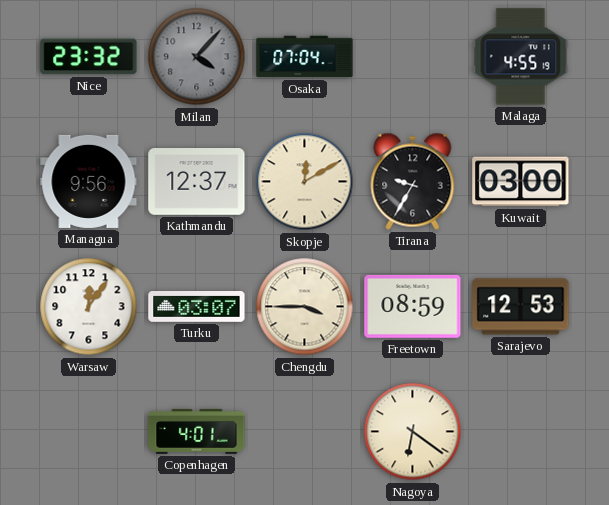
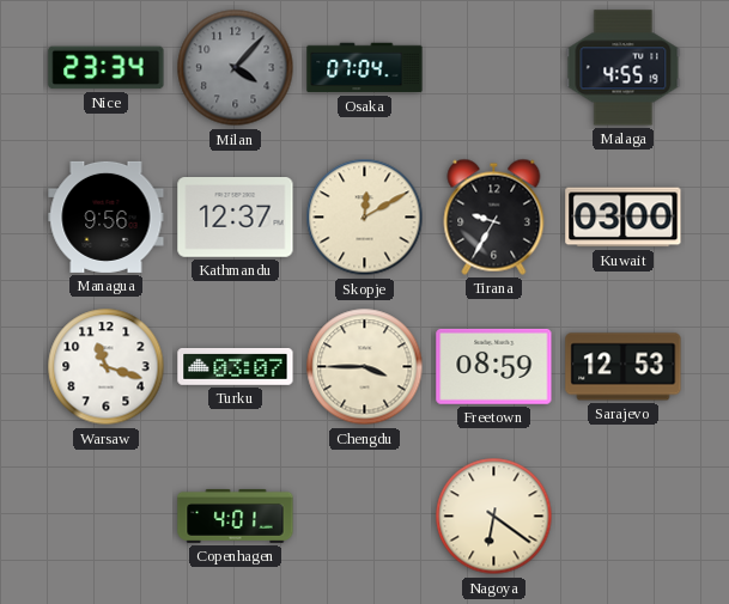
Nice: 23:32 -> 23:34 (107, 68)
Warsaw: 12:06 -> 11:18 (107, 367)
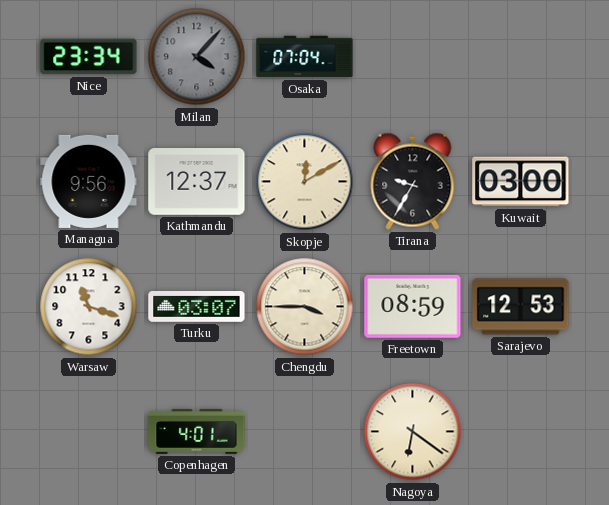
Malaga: 4:55 -> none (624, 68)
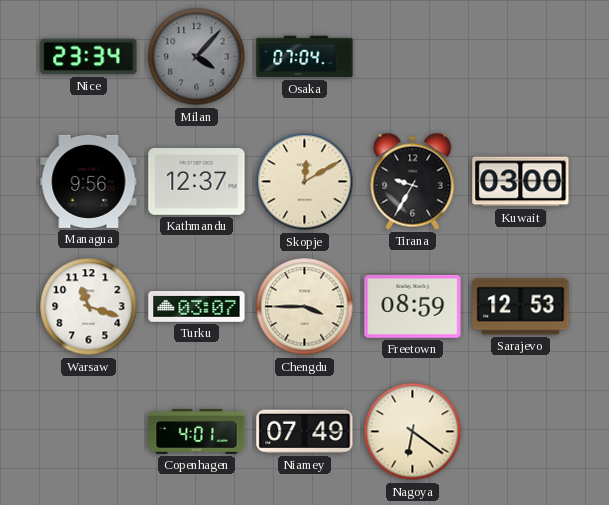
Niamey: none -> 07:49 (305, 432)
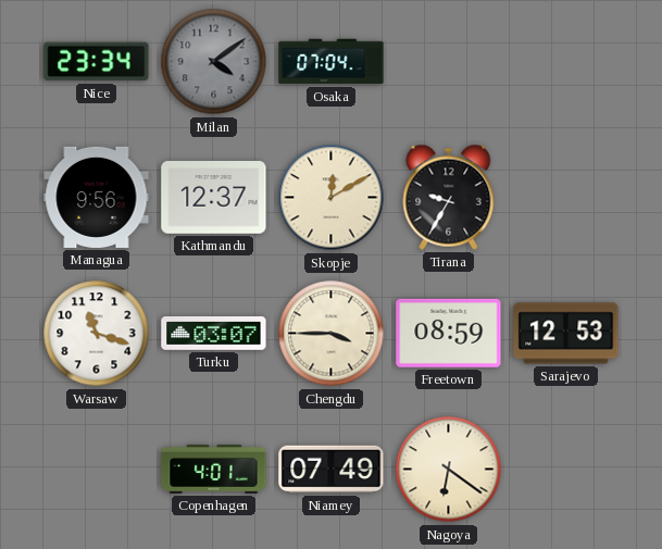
Milan: 4:07 -> 4:09 (214, 62)
Kuwait: 03:00 -> none (521, 182)
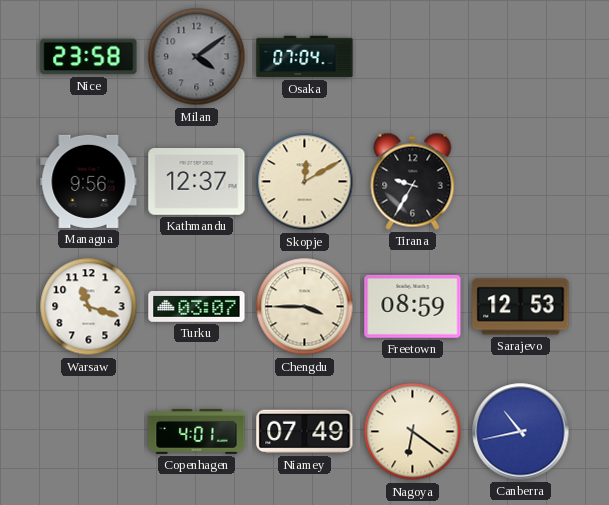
Nice: 23:34 -> 23:58 (89, 57)
Canberra: none -> 10:43 (521, 432)
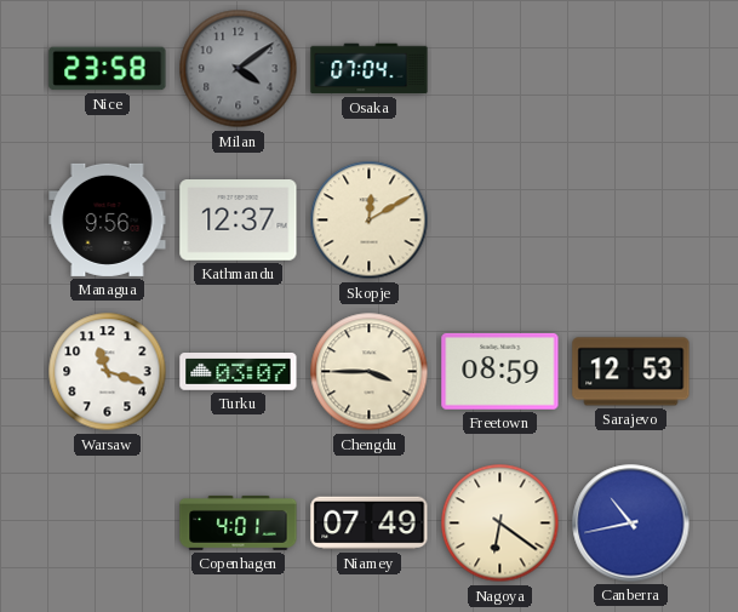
Tirana: 9:35 -> none (413, 181)
